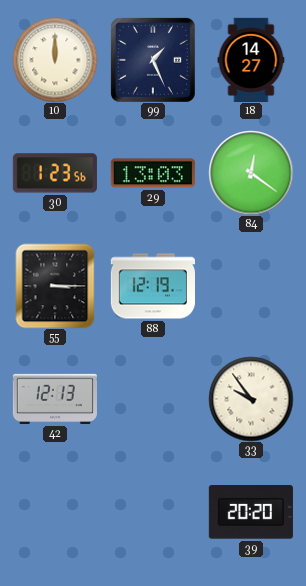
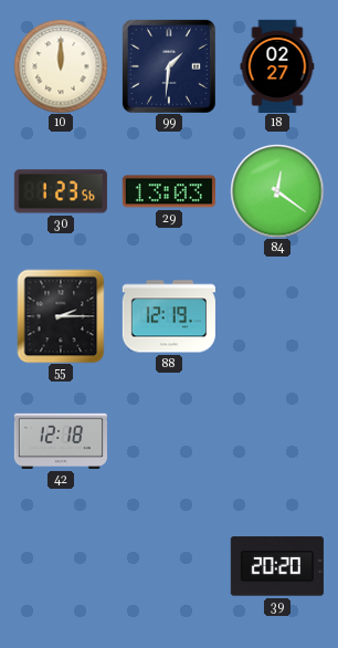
99: 1:26 -> 1:31 (169, 66)
18: 14:27 -> 02:27 (277, 65)
55: 3:15 -> 2:15 (61, 316)
42: 12:13 -> 12:18 (61, 441)
33: 9:54 -> none (251, 399)
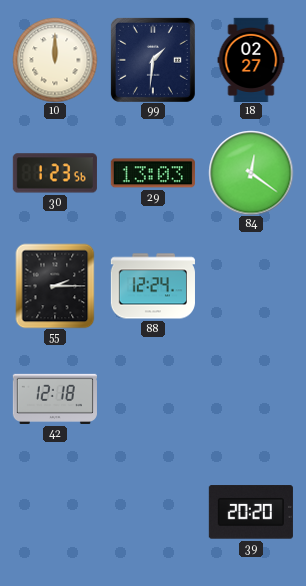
88: 12:19 -> 12:24 (153, 286)
